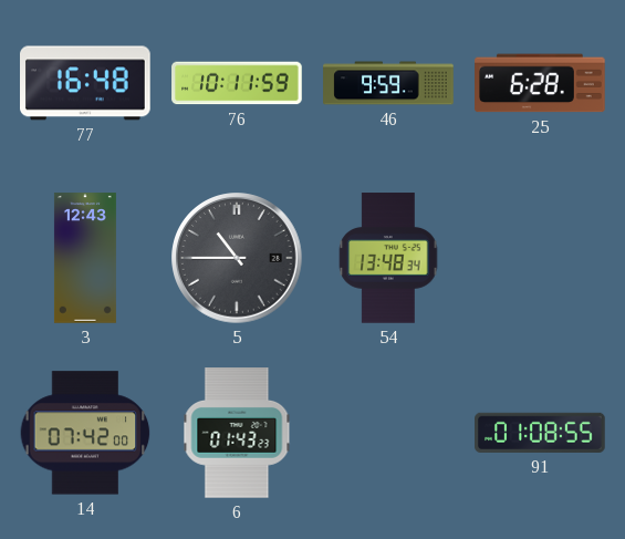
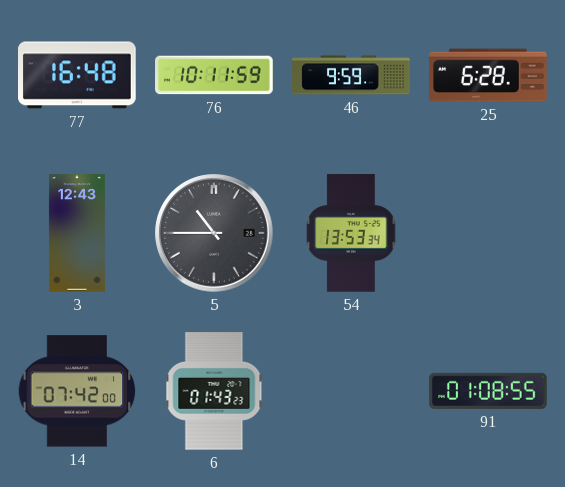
54: 13:48 -> 13:53 (351, 233)
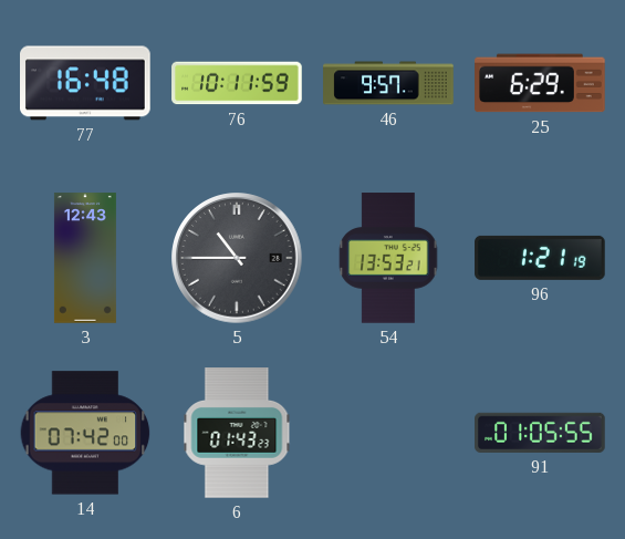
46: 9:59 -> 9:57 (388, 83)
25: 6:28 -> 6:29 (540, 83)
54: 13:53:34 -> 13:53:21 (388, 258)
96: none -> 1:21 (540, 258)
91: 01:08 -> 01:05 (540, 433)
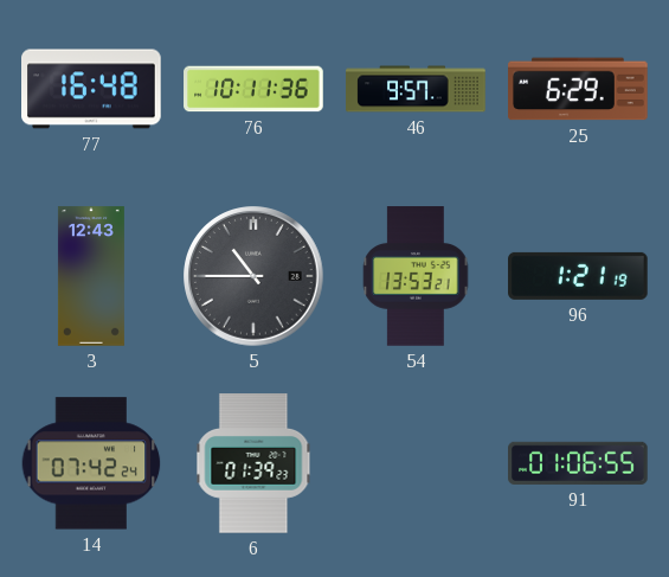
76: 10:11:59 -> 10:11:36 (253, 89)
14: 07:42:00 -> 07:42:24 (91, 463)
6: 01:43 -> 01:39 (253, 463)
91: 01:05 -> 01:06 (578, 463)
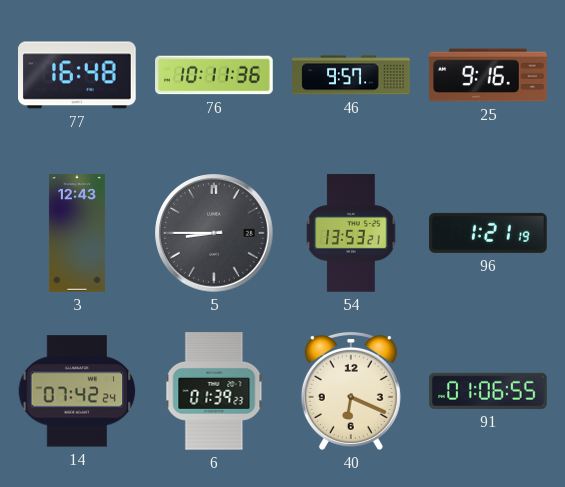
25: 6:29 -> 9:16 (488, 75)
5: 10:45 -> 8:45 (214, 233)
40: none -> 6:19 (351, 391)
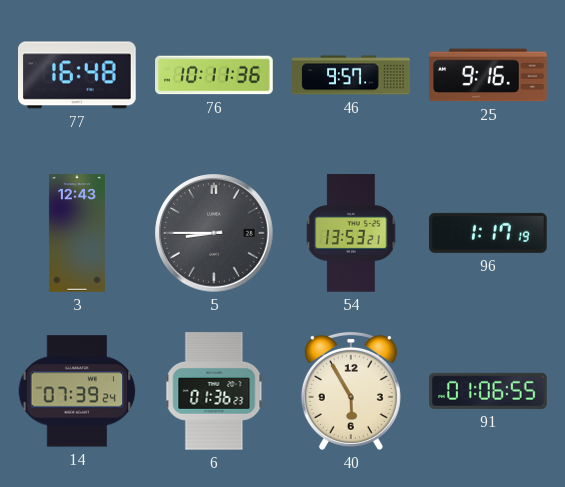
96: 1:21 -> 1:17 (488, 233)
14: 07:42 -> 07:39 (77, 391)
6: 01:39 -> 01:36 (214, 391)
40: 6:19 -> 5:55 (351, 391)
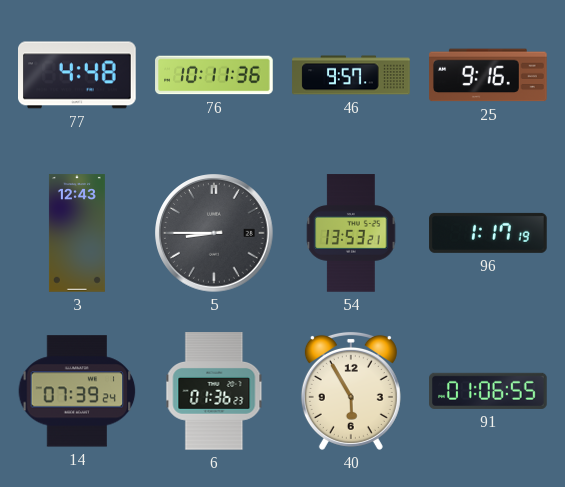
77: 16:48 -> 4:48 (77, 75)
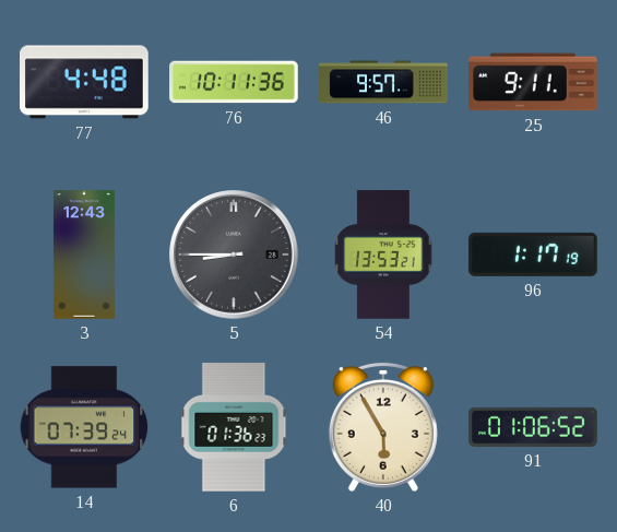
25: 9:16 -> 9:11 (533, 82)
91: 01:06:55 -> 01:06:52 (533, 427)
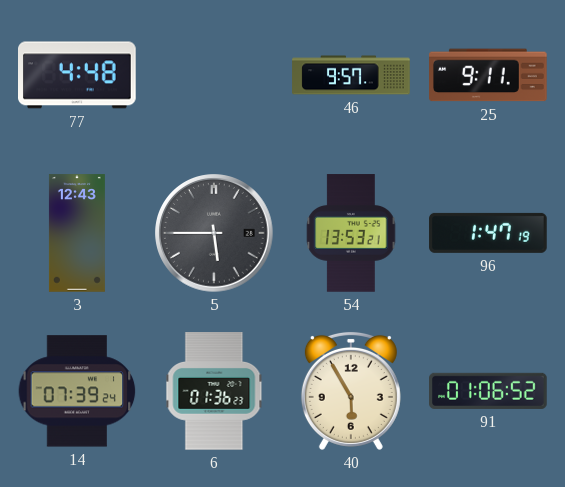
76: 10:11 -> none (234, 82)
5: 8:45 -> 5:45 (214, 233)
96: 1:17 -> 1:47 (488, 233)
